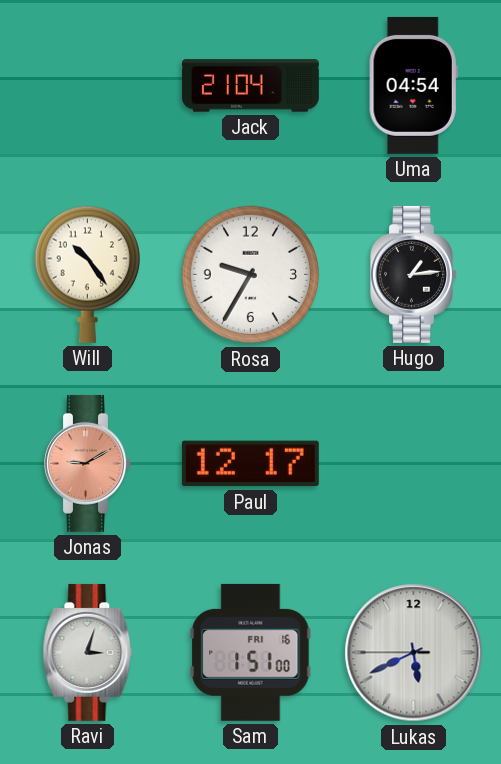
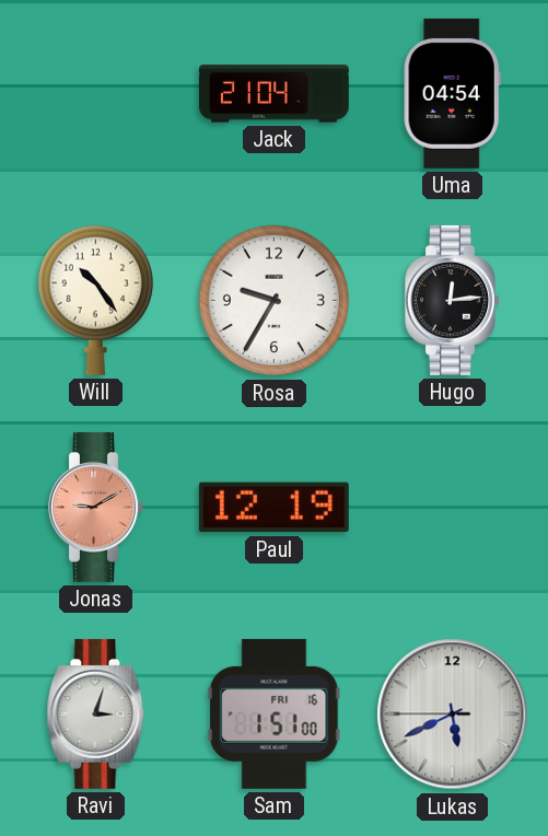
Hugo: 1:14 -> 12:14 (453, 300)
Paul: 12:17 -> 12:19 (273, 508)
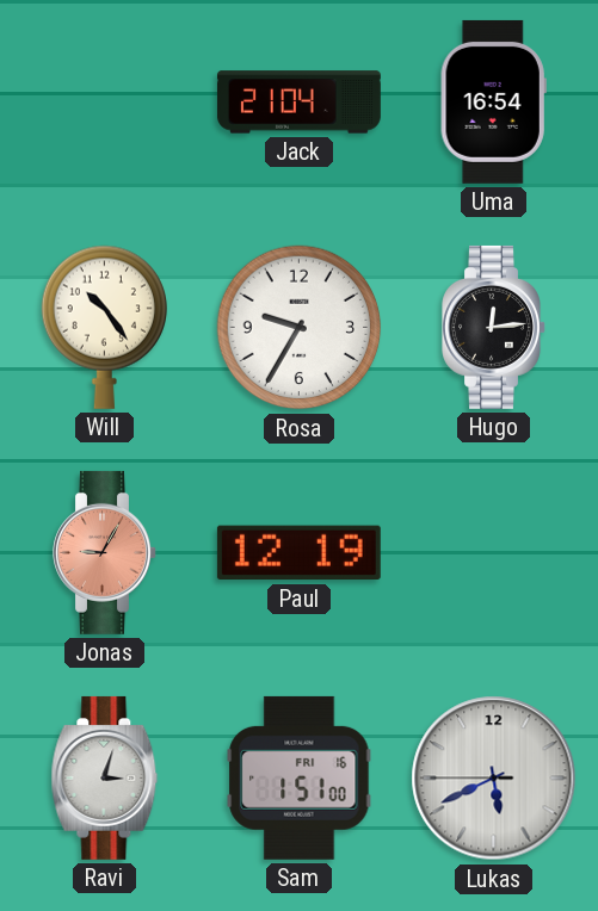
Uma: 04:54 -> 16:54 (493, 101)
Jonas: 9:10 -> 9:05 (105, 552)
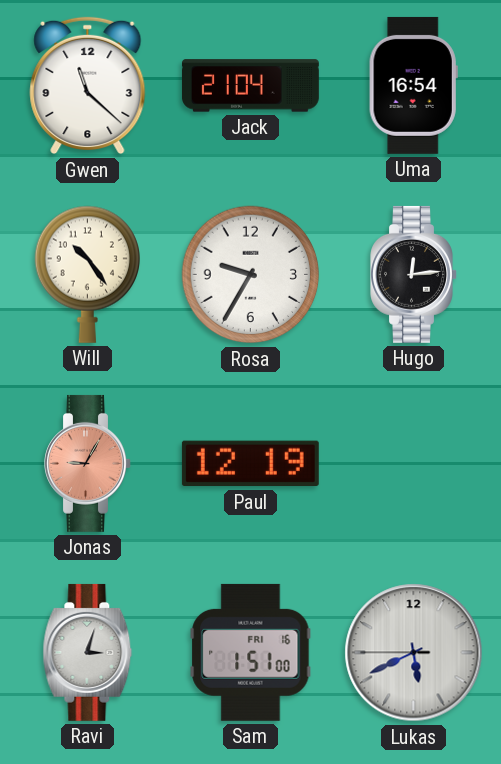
Gwen: none -> 11:22 (88, 86)
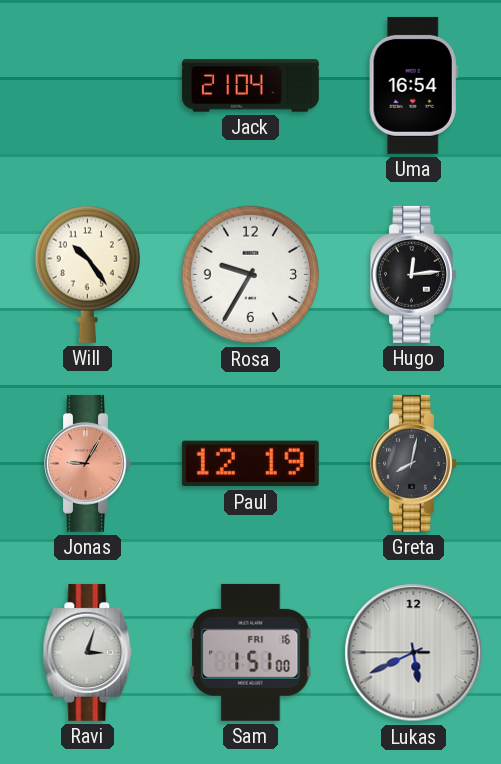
Gwen: 11:22 -> none (88, 86)
Greta: none -> 8:02 (414, 463)
